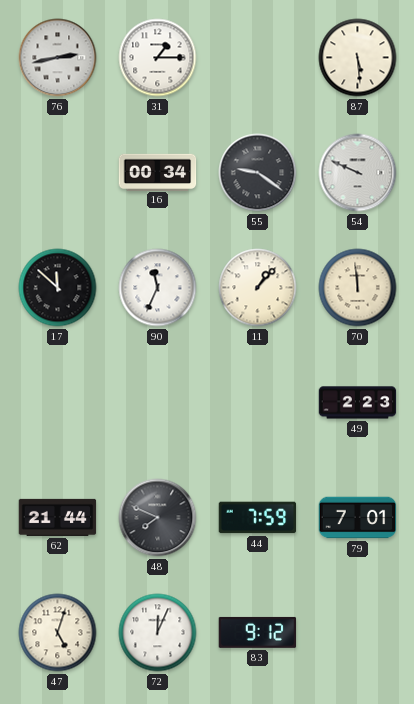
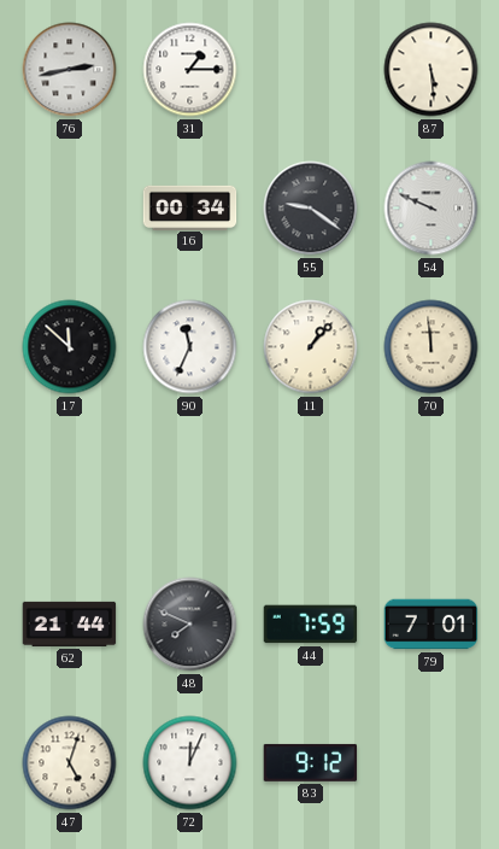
49: 2:23 -> none (358, 403)
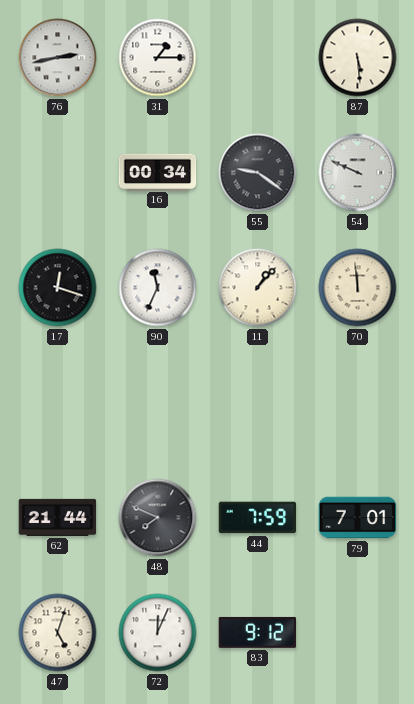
17: 11:52 -> 12:18 (58, 288)
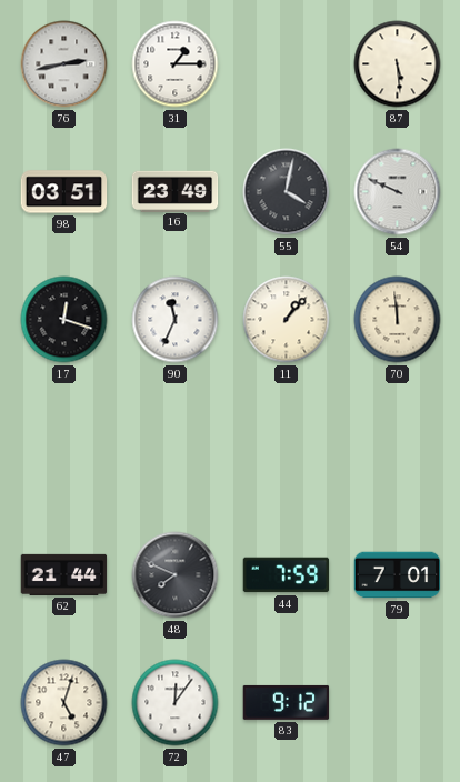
98: none -> 03:51 (64, 192)
16: 00:34 -> 23:49 (176, 191)
55: 9:21 -> 4:02 (287, 192)
72: 12:04 -> 12:06 (176, 703)
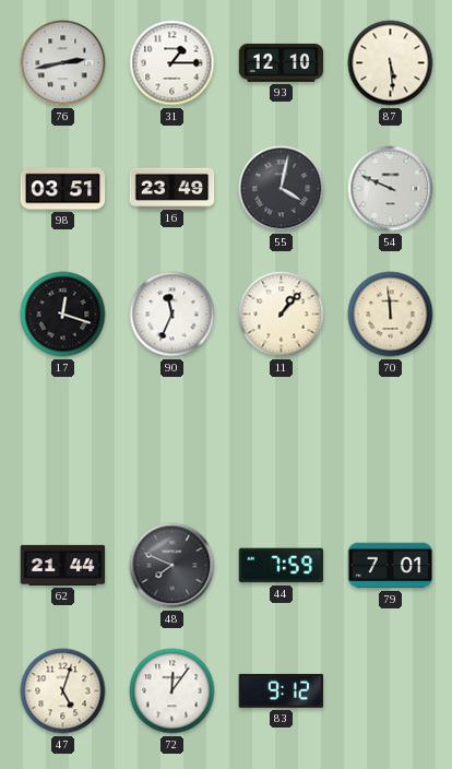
93: none -> 12:10 (282, 62)
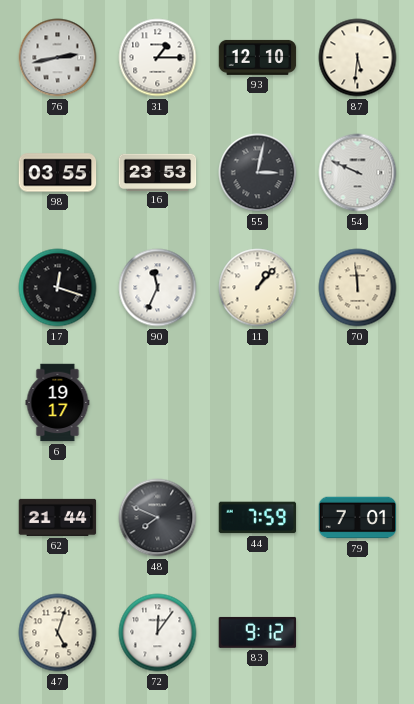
87: 5:29 -> 5:31 (358, 58)
98: 03:51 -> 03:55 (58, 173)
16: 23:49 -> 23:53 (158, 172)
55: 4:02 -> 3:02 (258, 173)
6: none -> 19:17 (58, 403)
